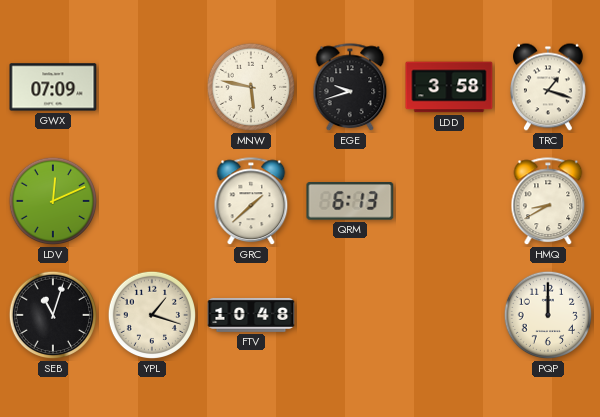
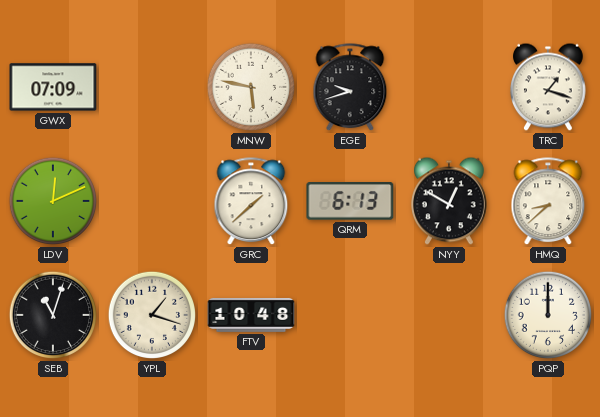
LDD: 3:58 -> none (449, 87)
NYY: none -> 12:50 (450, 201)
HMQ: 8:40 -> 8:38 (548, 202)
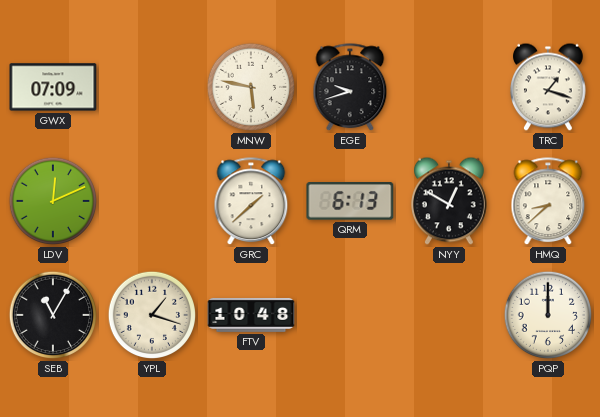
SEB: 11:03 -> 11:05 (53, 315)
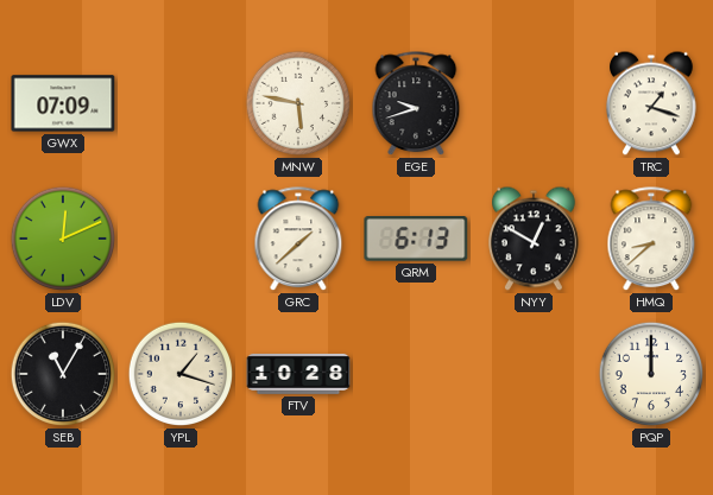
FTV: 10:48 -> 10:28 (298, 374)
